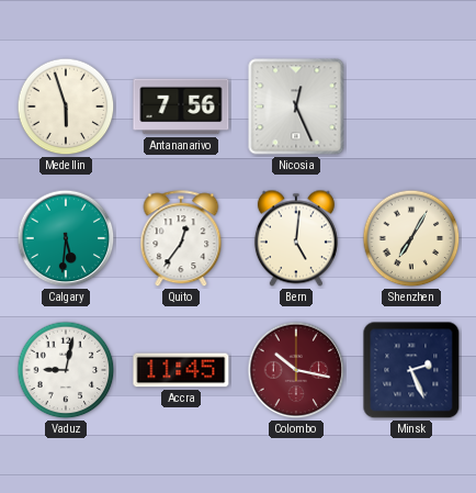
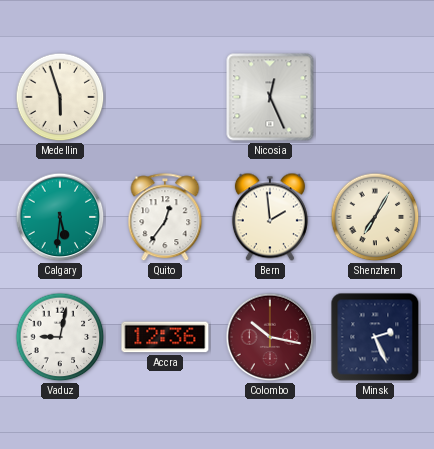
Antananarivo: 7:56 -> none (181, 107)
Bern: 5:01 -> 1:59 (270, 217)
Accra: 11:45 -> 12:36 (165, 337)
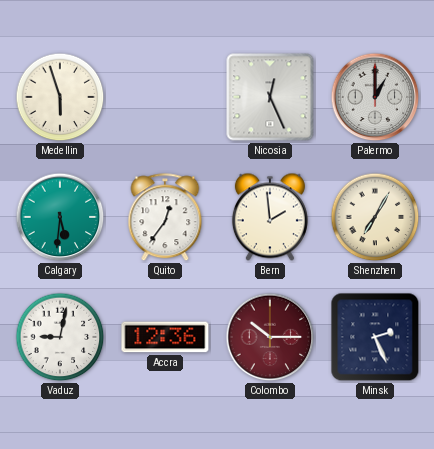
Palermo: none -> 1:00 (375, 97)
Colombo: 10:17 -> 10:15 (270, 337)
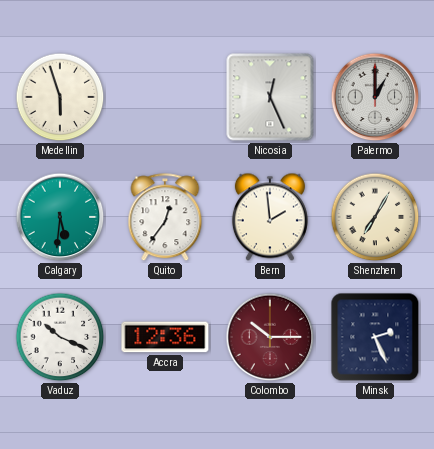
Vaduz: 9:02 -> 10:19 (60, 337)
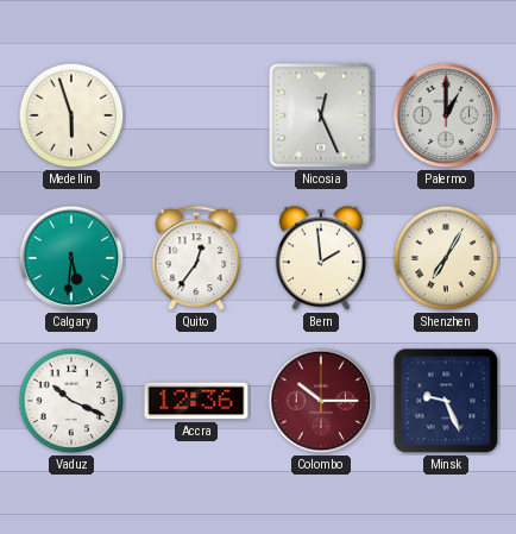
Minsk: 2:26 -> 9:26 (446, 401)
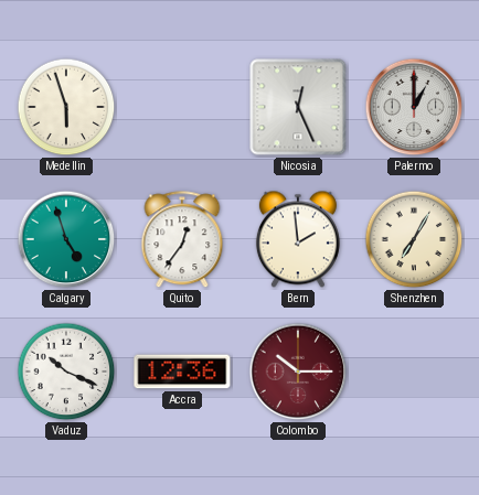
Calgary: 5:31 -> 4:57 (66, 239)
Minsk: 9:26 -> none (446, 401)
